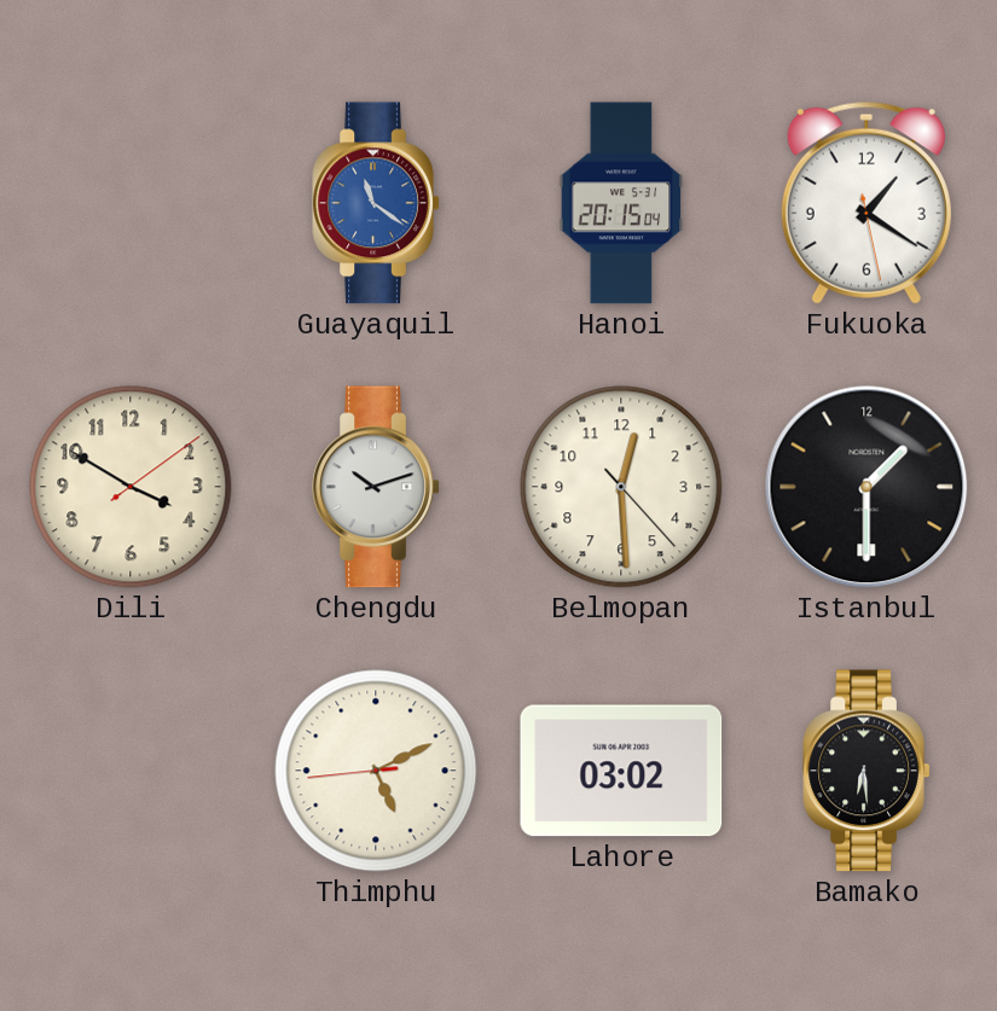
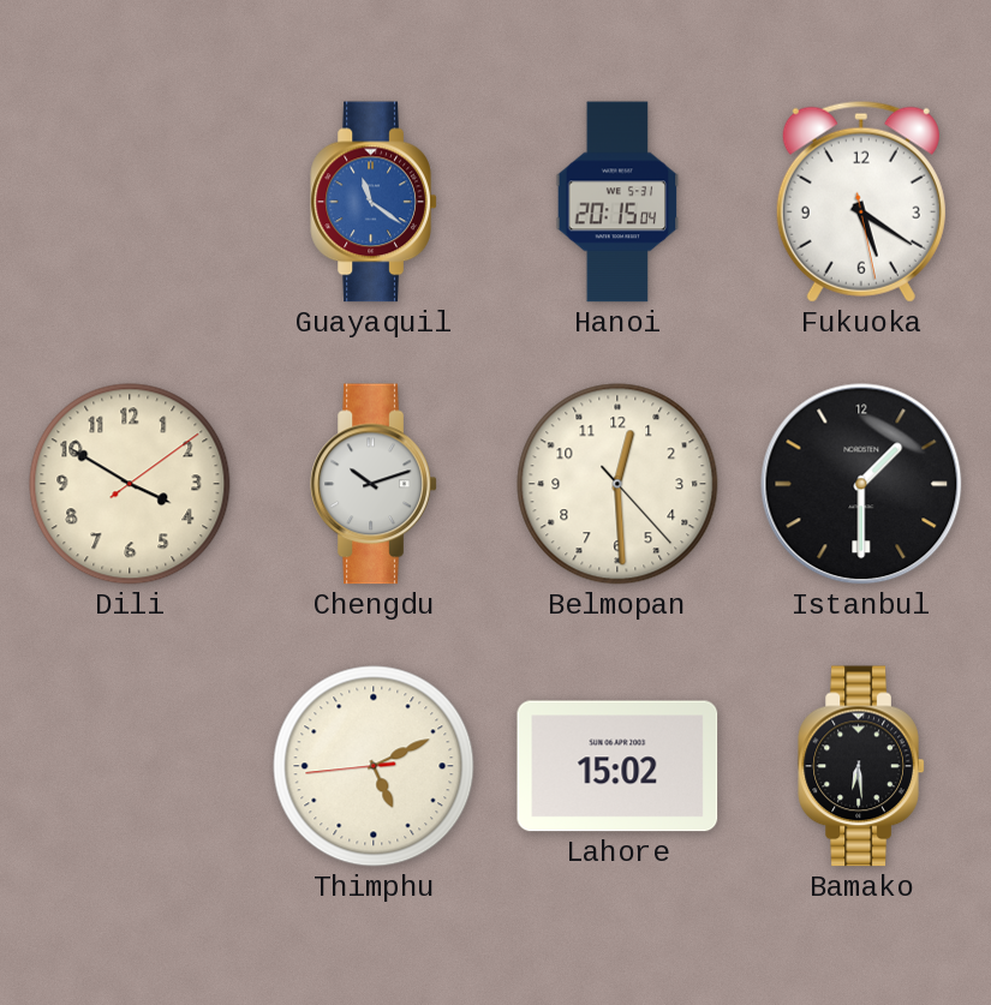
Fukuoka: 1:20 -> 5:20 (861, 202)
Lahore: 03:02 -> 15:02 (617, 766)
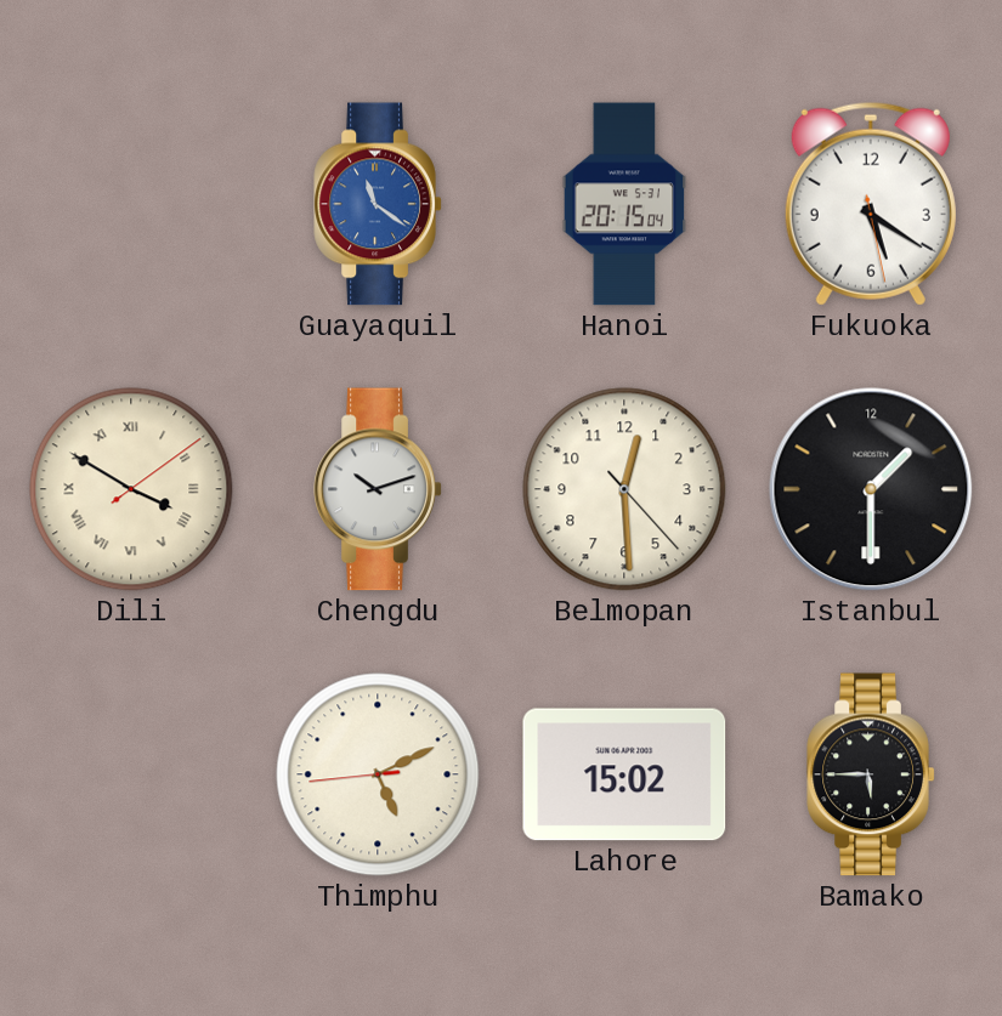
Dili numerals: Arabic -> Roman (131, 489)
Bamako: 6:29 -> 5:45 (871, 774)
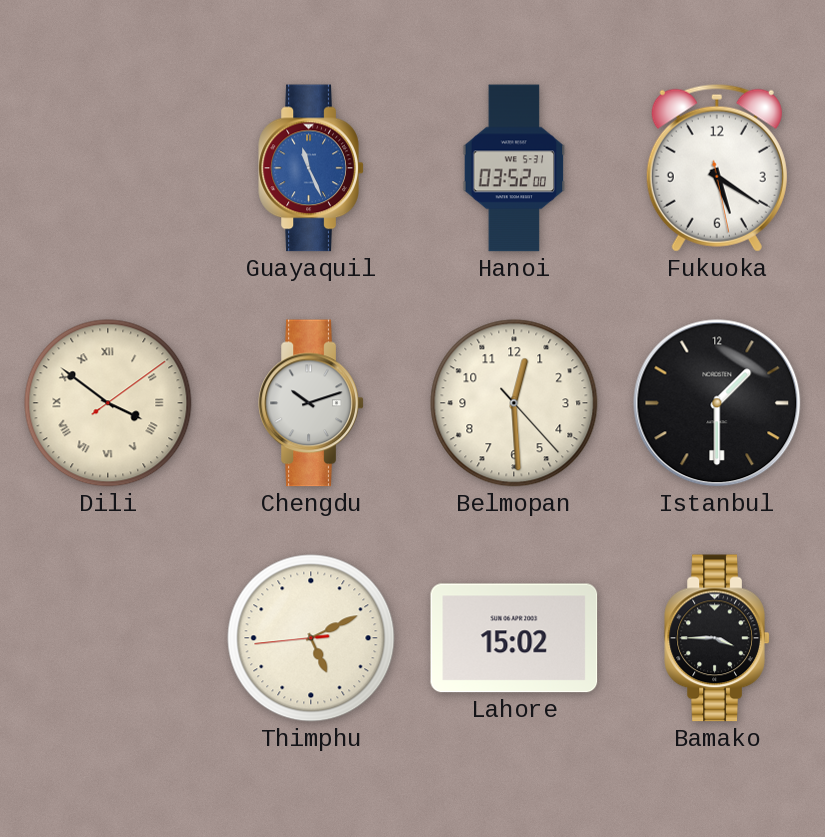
Guayaquil: 11:21 -> 11:26 (311, 168)
Hanoi: 20:15 -> 03:52 (514, 168)
Dili: 3:50 -> 3:51 (108, 403)
Bamako: 5:45 -> 3:45 (717, 638)
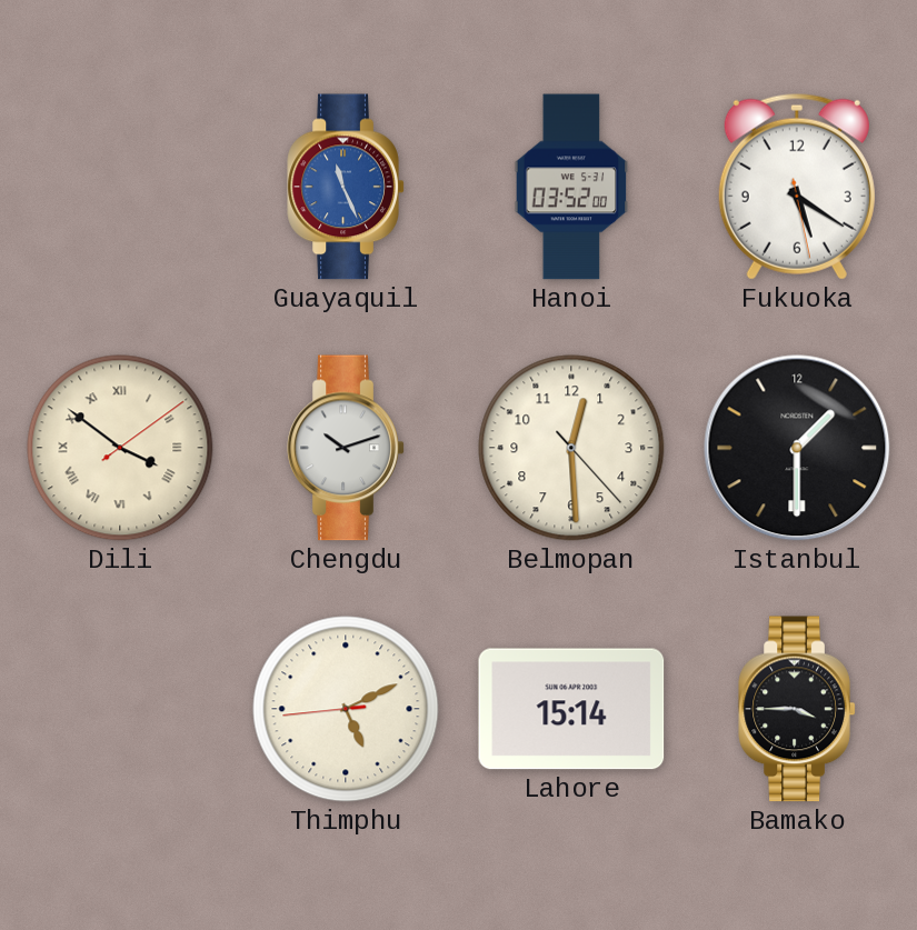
Lahore: 15:02 -> 15:14 (571, 709)
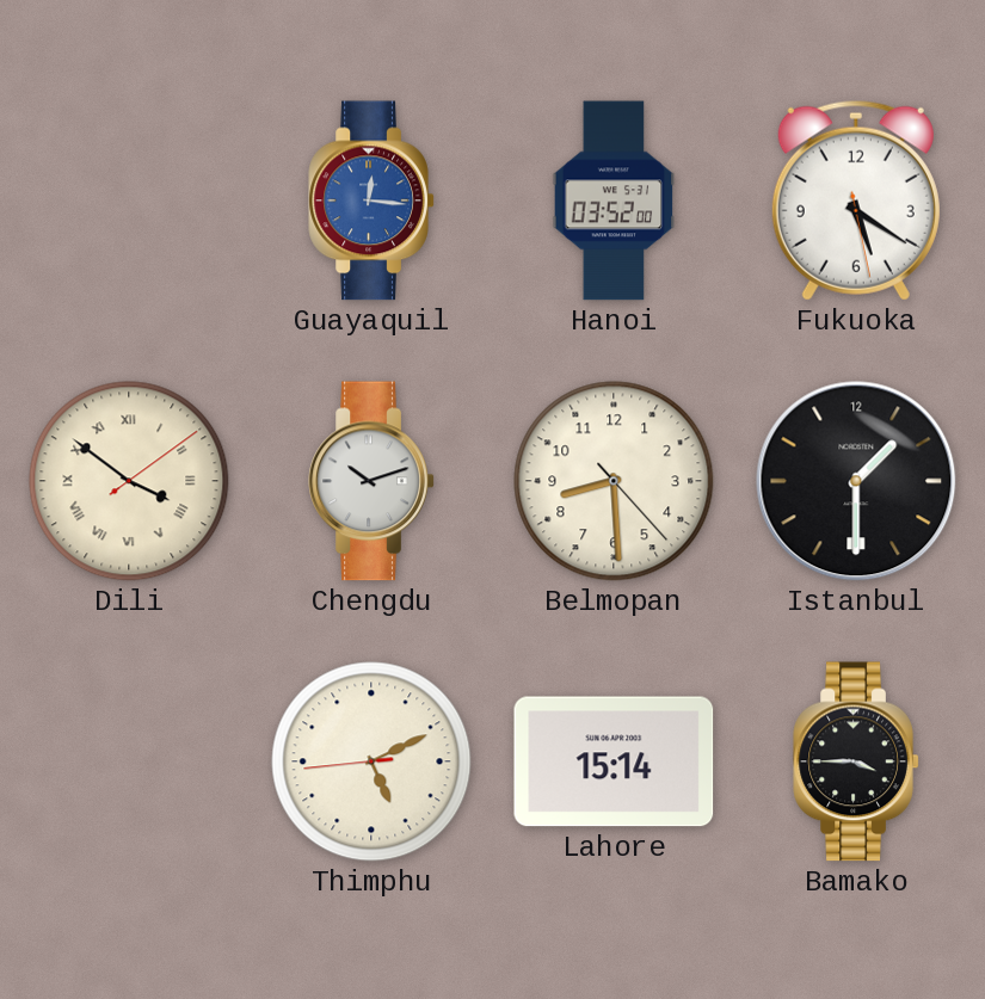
Guayaquil: 11:26 -> 12:16 (371, 201)
Belmopan: 12:29 -> 8:29 (614, 481)
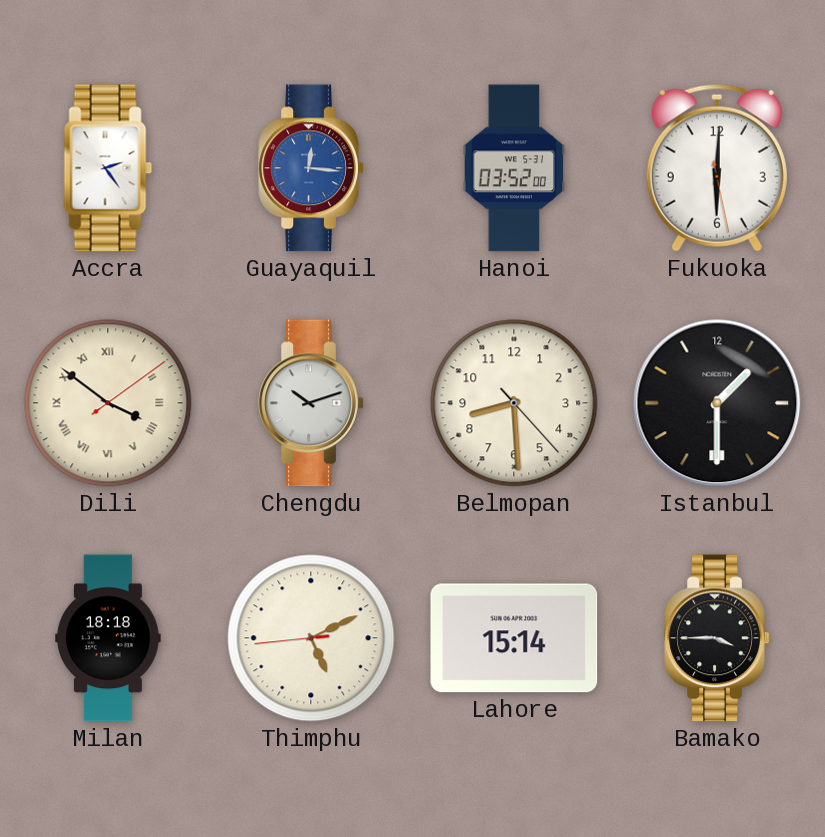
Accra: none -> 2:24 (108, 168)
Fukuoka: 5:20 -> 6:00 (717, 168)
Milan: none -> 18:18 (108, 638)
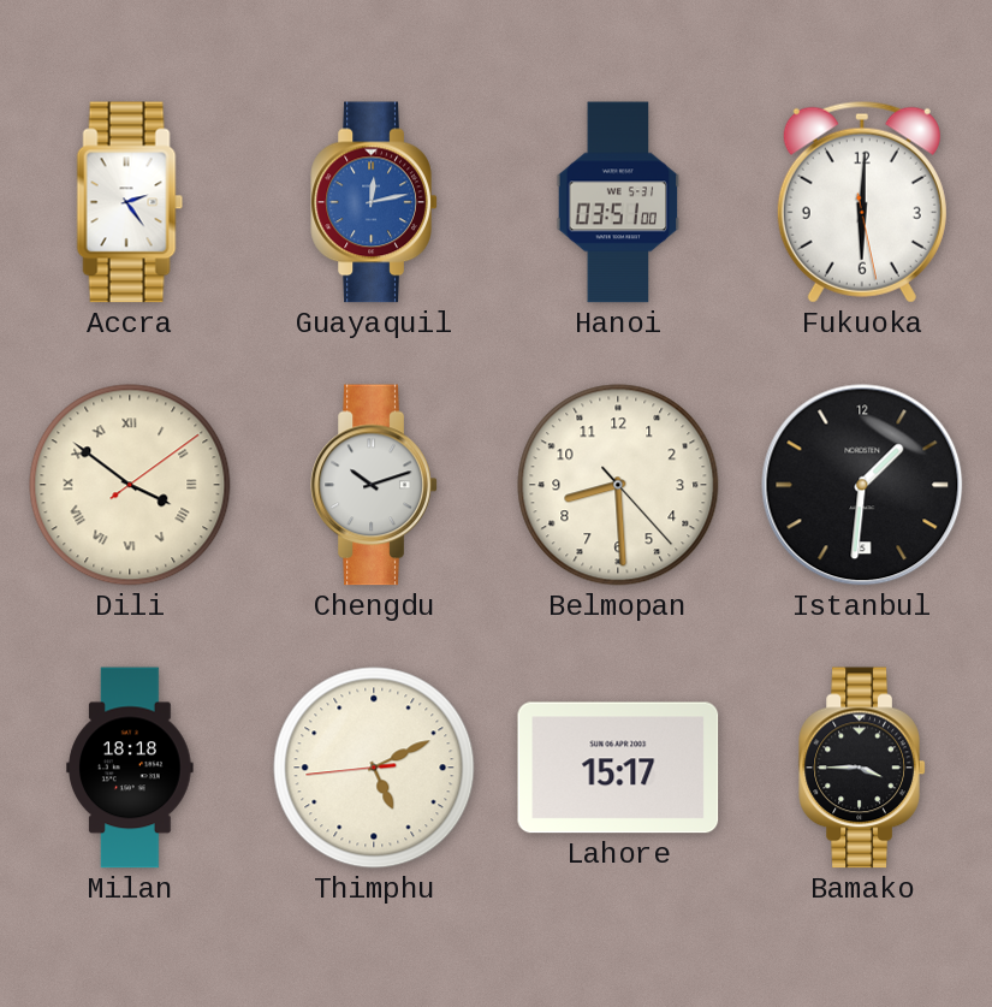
Guayaquil: 12:16 -> 12:13 (374, 202)
Hanoi: 03:52 -> 03:51 (618, 202)
Istanbul: 1:30 -> 1:31 (862, 485)
Lahore: 15:14 -> 15:17 (618, 768)
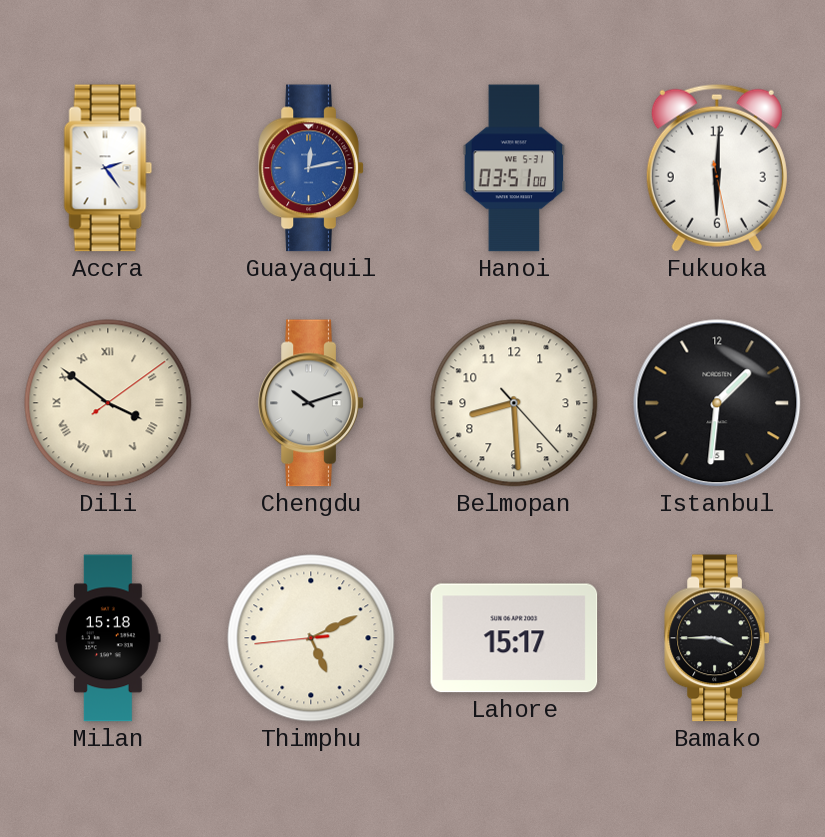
Milan: 18:18 -> 15:18 (108, 638)
